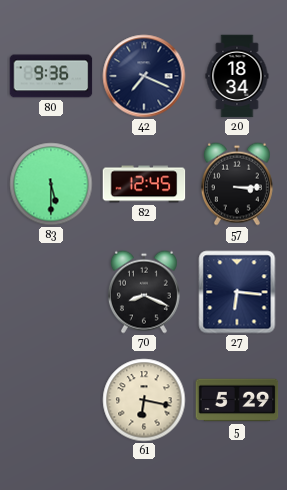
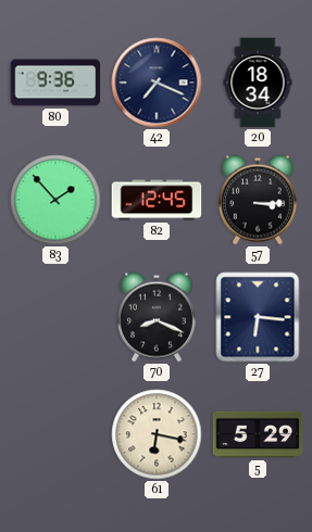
83: 5:30 -> 1:53 (55, 200)
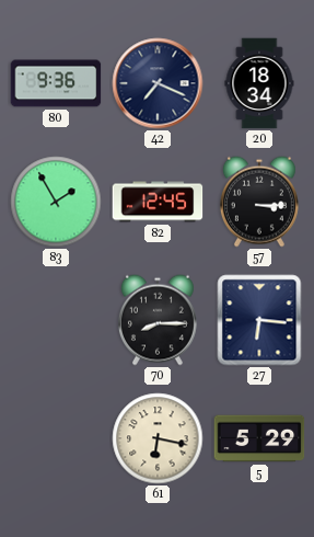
83: 1:53 -> 1:55 (56, 202)
70: 8:19 -> 8:15 (158, 320)
